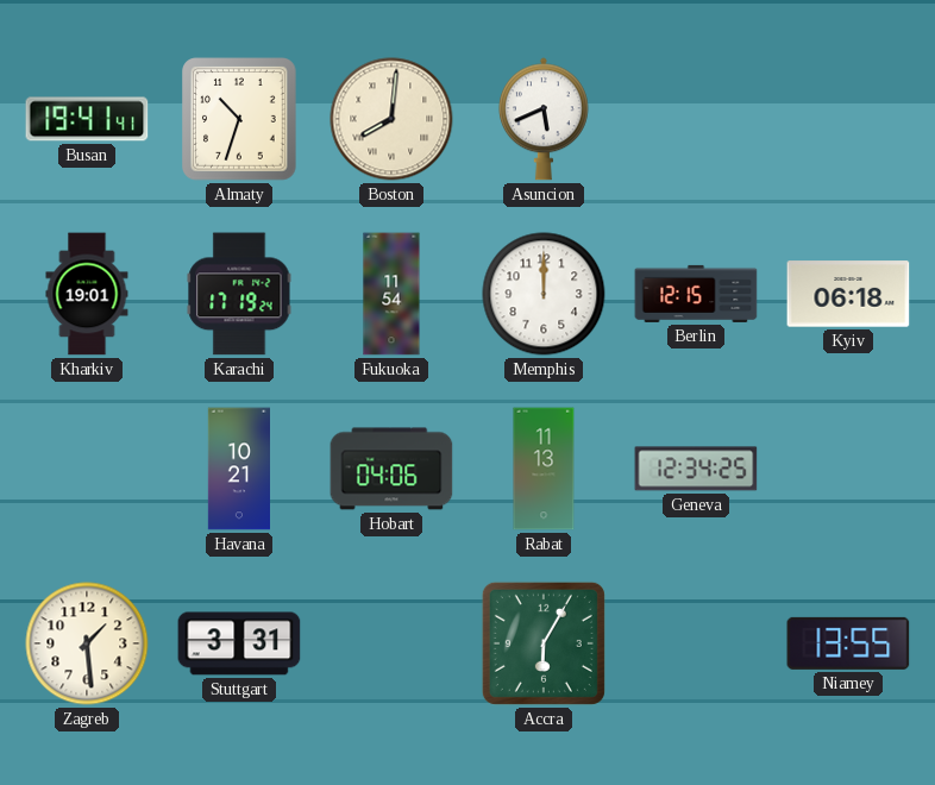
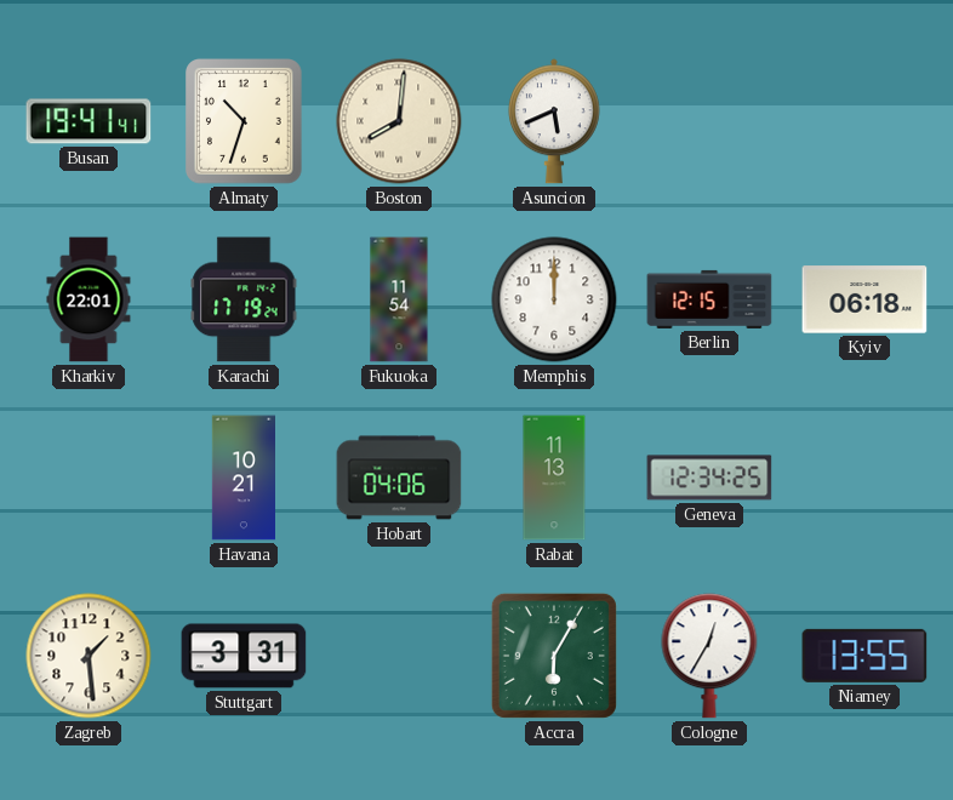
Kharkiv: 19:01 -> 22:01 (89, 299)
Cologne: none -> 12:35 (709, 656)
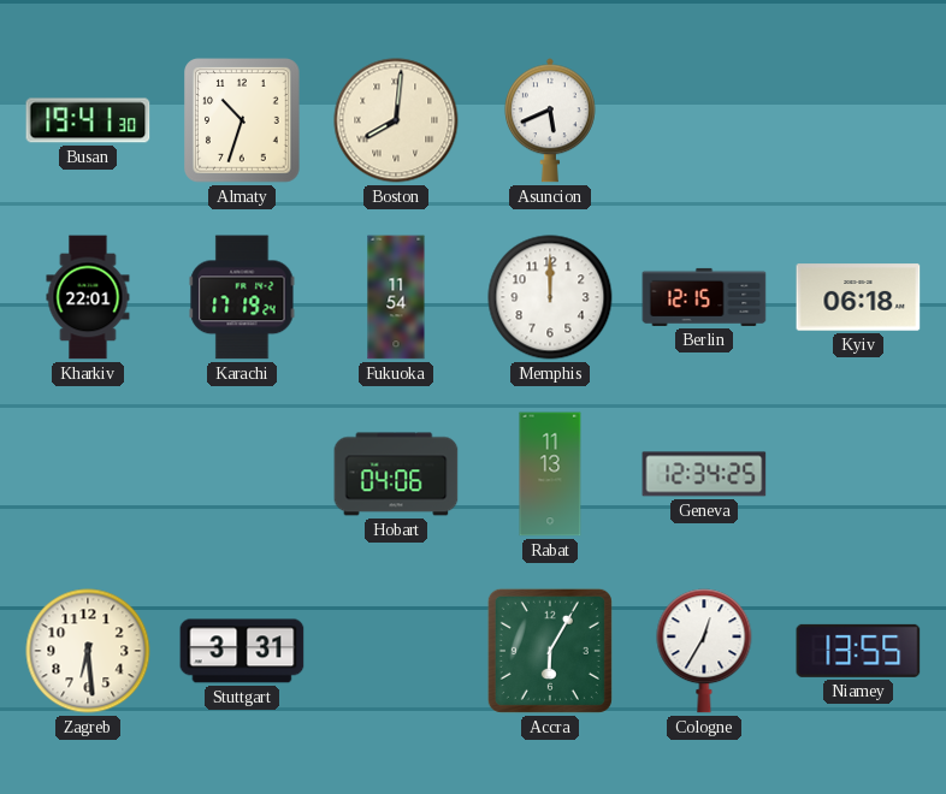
Busan: 19:41:41 -> 19:41:30 (88, 120)
Havana: 10:21 -> none (242, 478)
Zagreb: 1:29 -> 6:29 (88, 651)
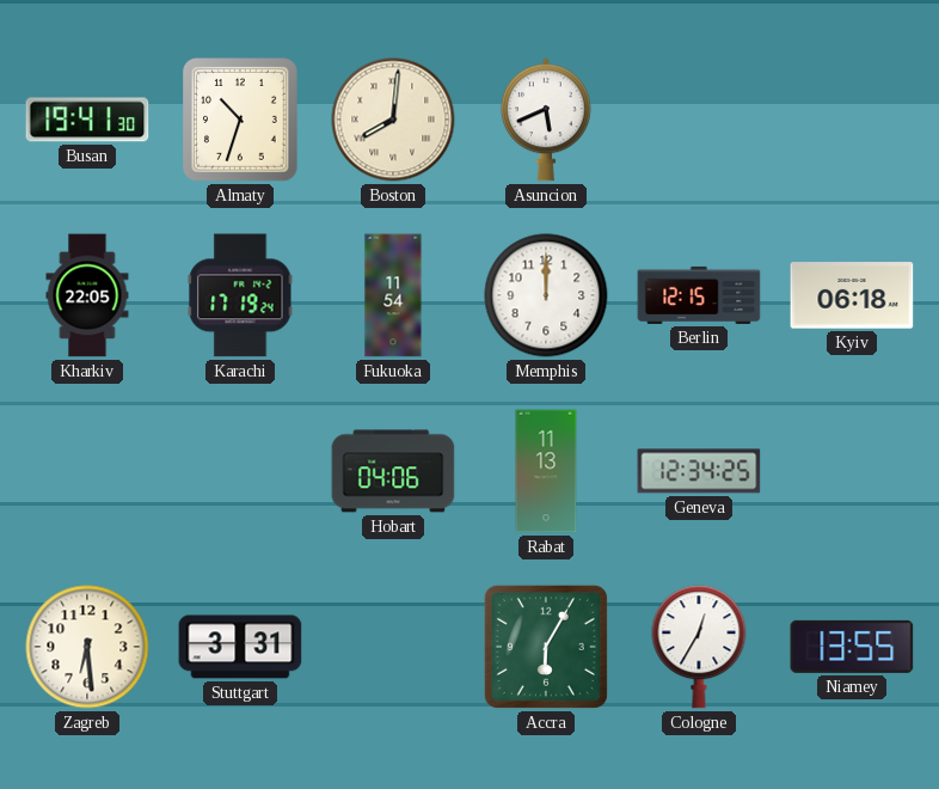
Kharkiv: 22:01 -> 22:05 (87, 295)
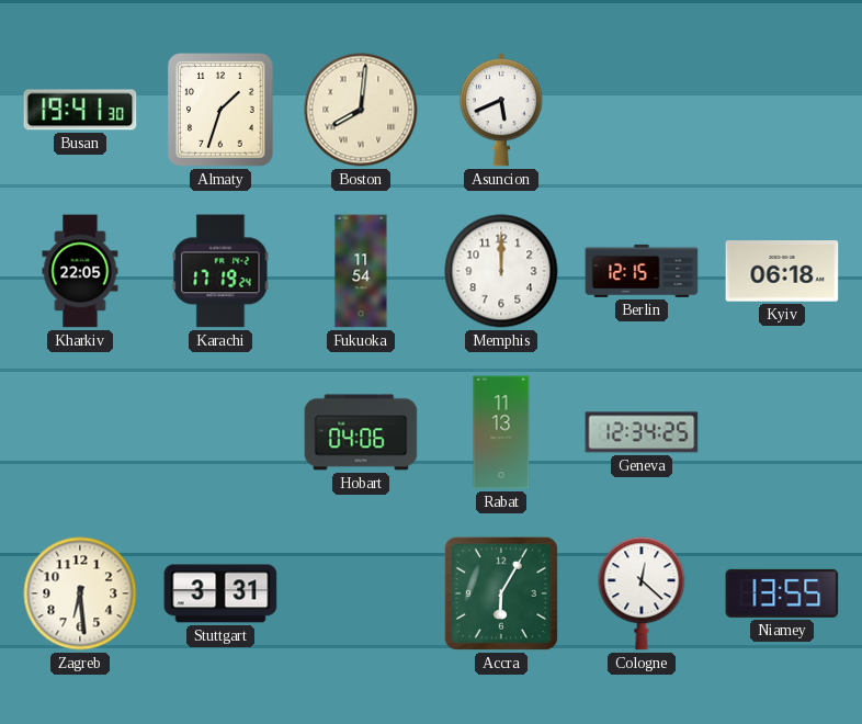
Almaty: 10:33 -> 1:33 (222, 110)
Cologne: 12:35 -> 12:22 (642, 593)
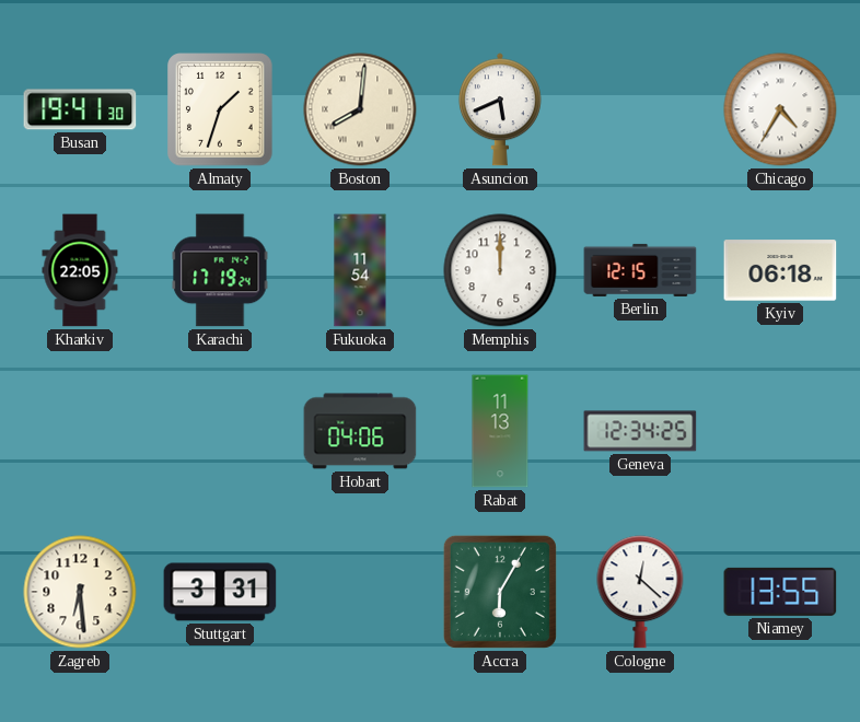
Chicago: none -> 4:35 (780, 109)
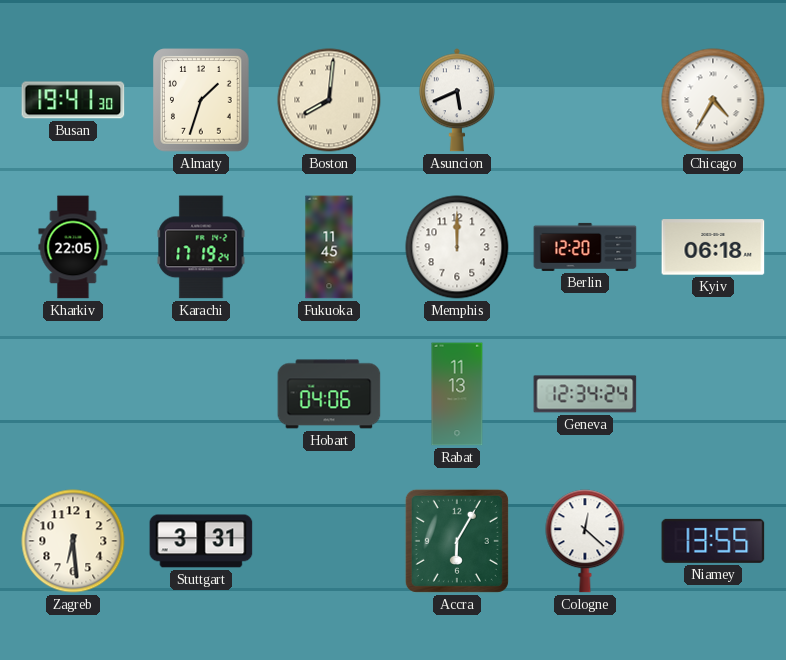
Fukuoka: 11:54 -> 11:45 (329, 247)
Berlin: 12:15 -> 12:20 (585, 247)
Geneva: 12:34:25 -> 12:34:24 (585, 394)
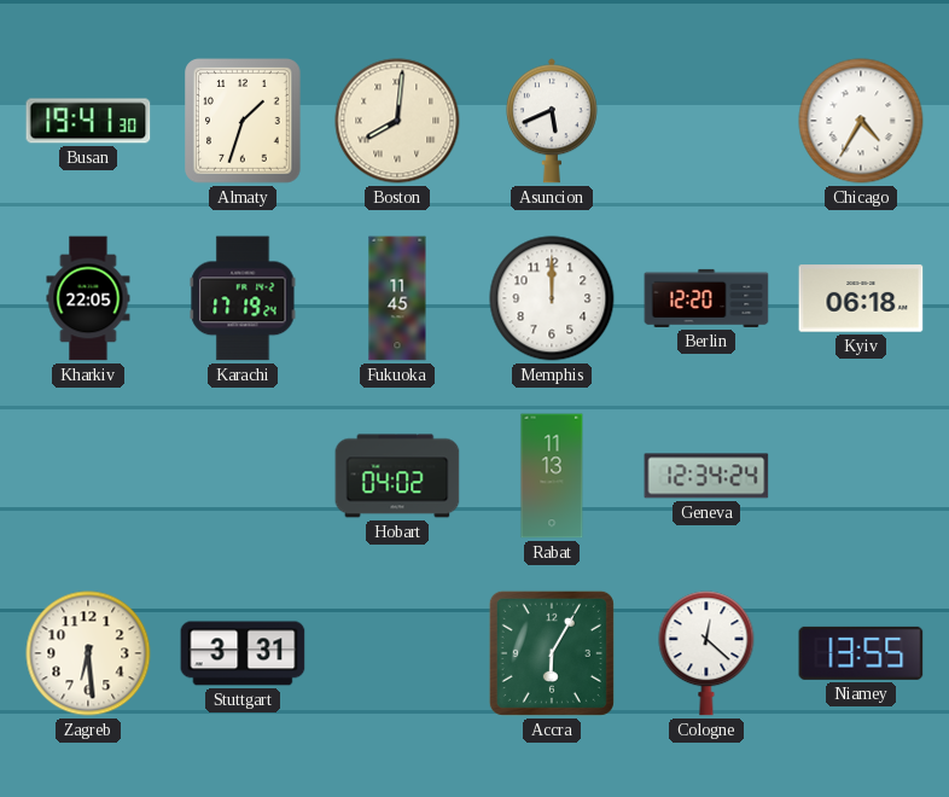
Hobart: 04:06 -> 04:02 (397, 476)
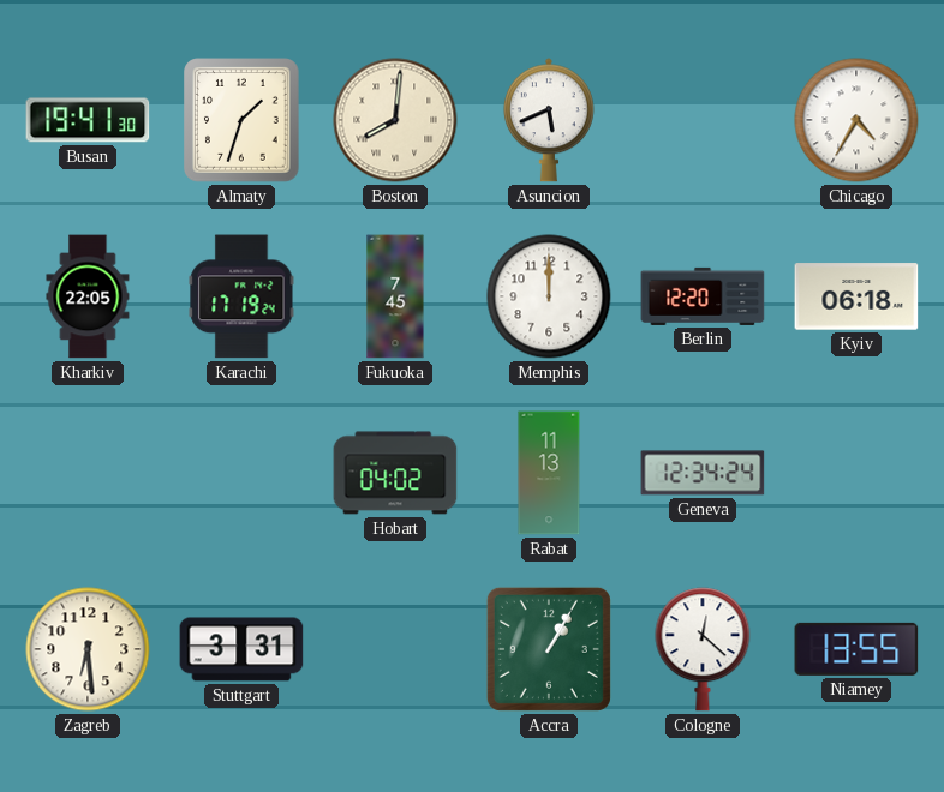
Fukuoka: 11:45 -> 7:45 (395, 296)
Accra: 6:05 -> 1:05 (549, 649)
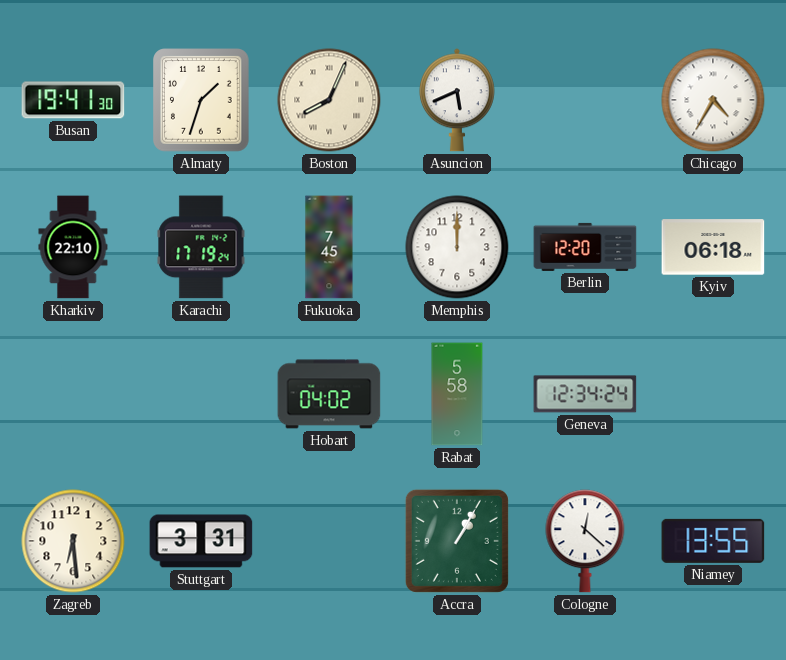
Boston: 8:01 -> 8:04 (329, 100)
Kharkiv: 22:05 -> 22:10 (73, 247)
Rabat: 11:13 -> 5:58 (457, 394)
